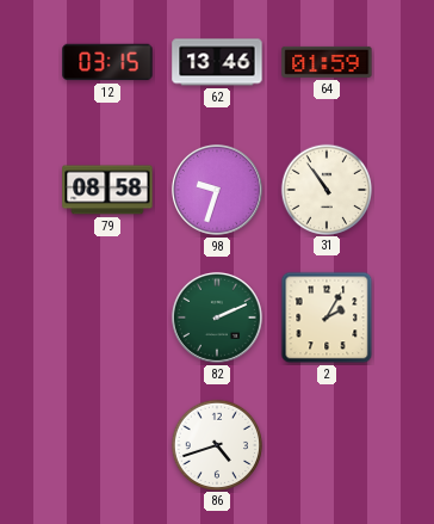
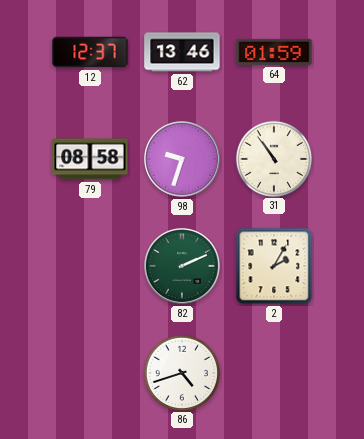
12: 03:15 -> 12:37 (90, 52)
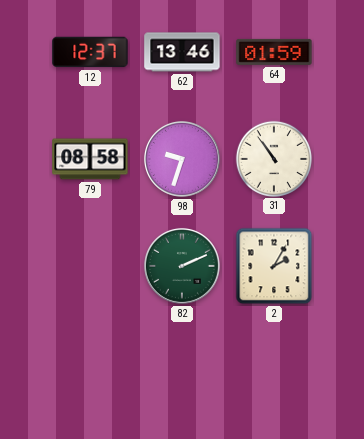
86: 4:42 -> none (181, 372)
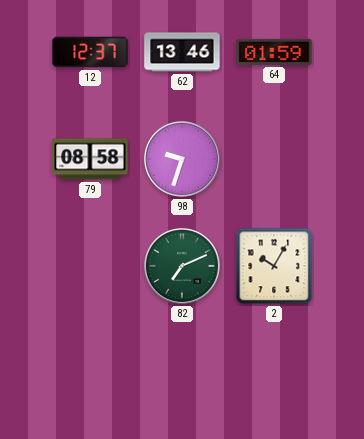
31: 10:54 -> none (273, 158)
82: 2:11 -> 7:11 (182, 266)
2: 2:05 -> 10:05 (274, 266)
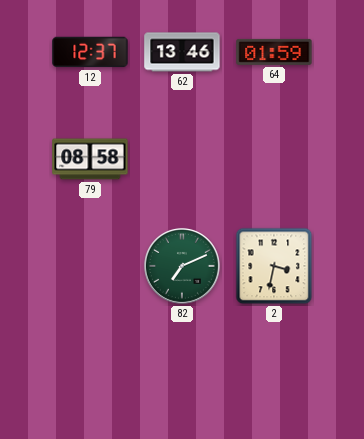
98: 9:33 -> none (182, 159)
2: 10:05 -> 3:32 (274, 266)
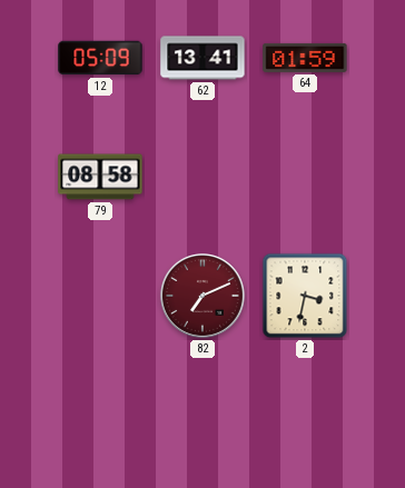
12: 12:37 -> 05:09 (100, 58)
62: 13:46 -> 13:41 (202, 58)
82 dial: green -> burgundy (202, 296)
